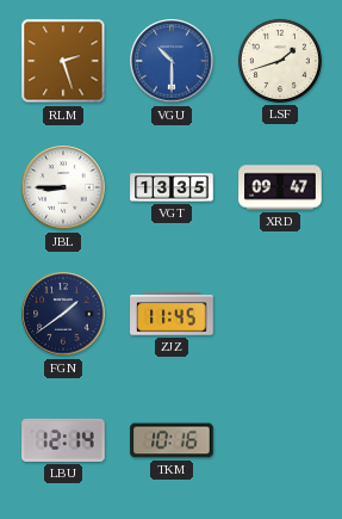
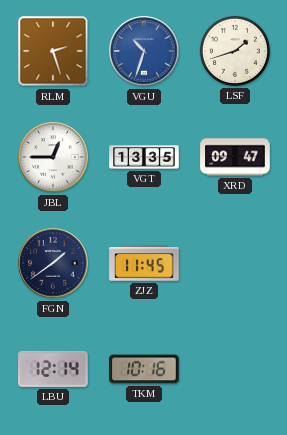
VGU: 10:30 -> 10:33 (144, 51)
JBL: 8:45 -> 12:45 (53, 157)
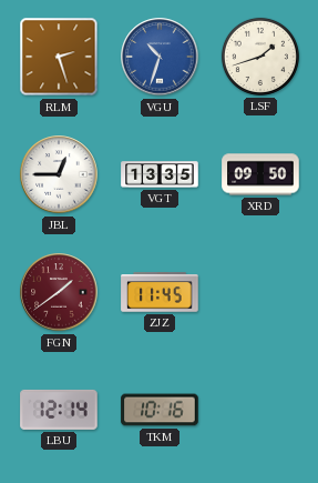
XRD: 09:47 -> 09:50 (260, 174)
FGN dial: navy -> burgundy (59, 292)
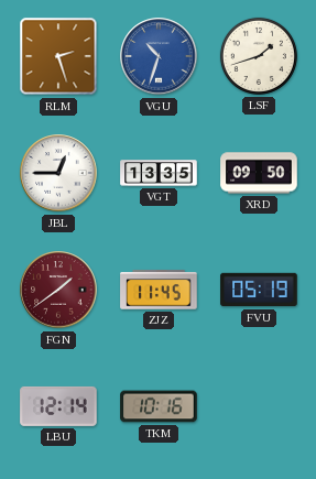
FVU: none -> 05:19 (259, 290)
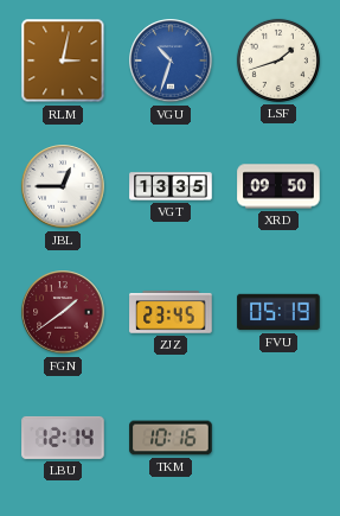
RLM: 2:27 -> 3:02 (63, 60)
ZJZ: 11:45 -> 23:45 (171, 312)
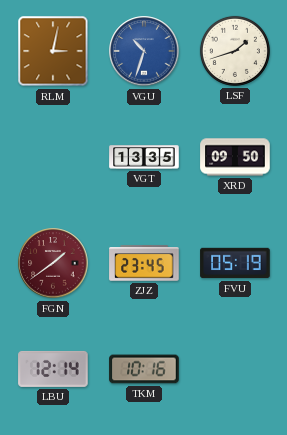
JBL: 12:45 -> none (63, 186)
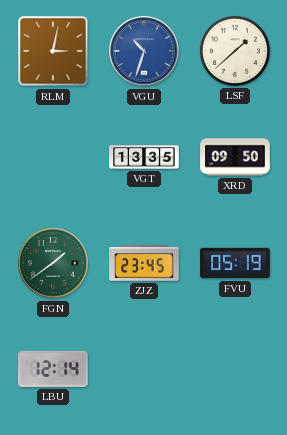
LSF: 1:42 -> 1:38 (235, 51)
FGN dial: burgundy -> green (53, 263)
TKM: 10:16 -> none (144, 369)
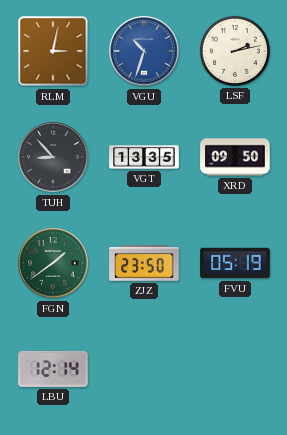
LSF: 1:38 -> 2:13 (235, 51)
TUH: none -> 8:53 (53, 157)
ZJZ: 23:45 -> 23:50 (144, 263)
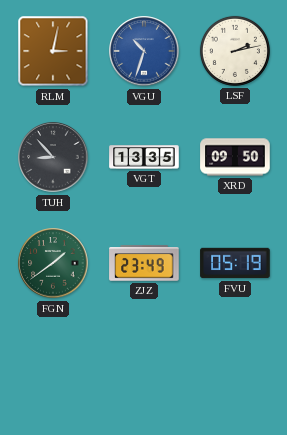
ZJZ: 23:50 -> 23:49 (144, 263)
LBU: 12:14 -> none (53, 369)
